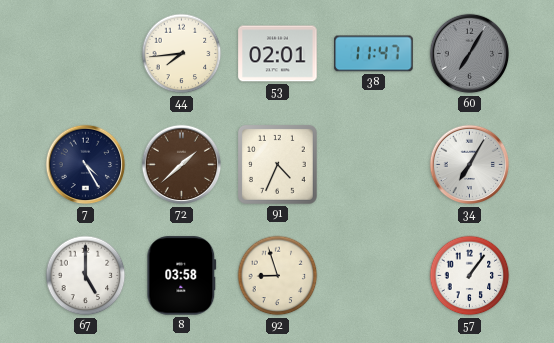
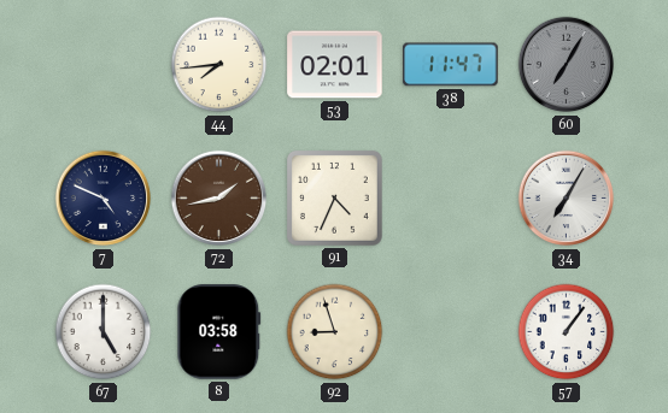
7: 4:25 -> 4:49 (104, 199)
72: 1:38 -> 1:43 (219, 199)
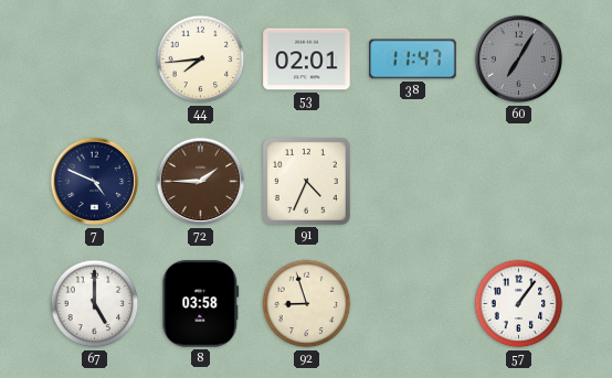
72: 1:43 -> 1:45 (201, 182)
34: 7:05 -> none (567, 199)
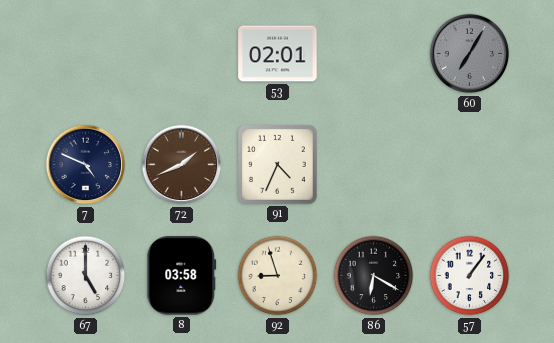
44: 7:44 -> none (201, 60)
38: 11:47 -> none (413, 60)
72: 1:45 -> 1:41 (182, 165)
86: none -> 6:20 (374, 276)
